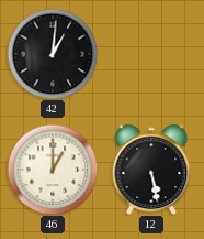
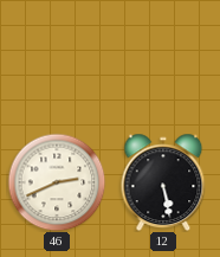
42: 1:01 -> none (53, 54)
46: 1:00 -> 2:41 (57, 182)
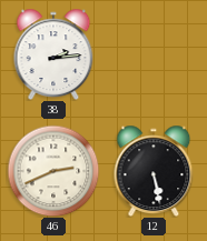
38: none -> 2:14 (53, 54)
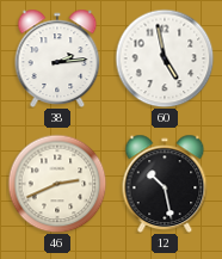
60: none -> 4:58 (165, 58)
12: 5:28 -> 10:28 (165, 184)
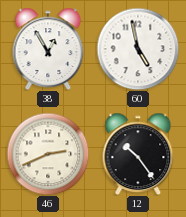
38: 2:14 -> 12:55 (48, 49)
12: 10:28 -> 10:24 (138, 154)
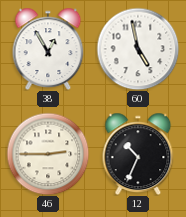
46: 2:41 -> 2:45 (48, 154)
12: 10:24 -> 10:34 (138, 154)
